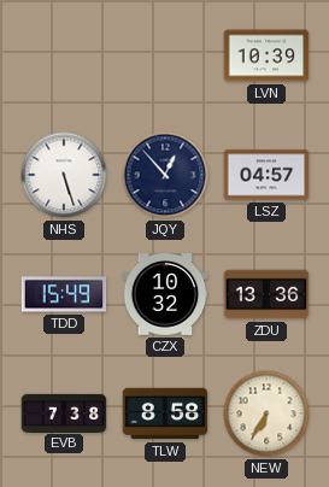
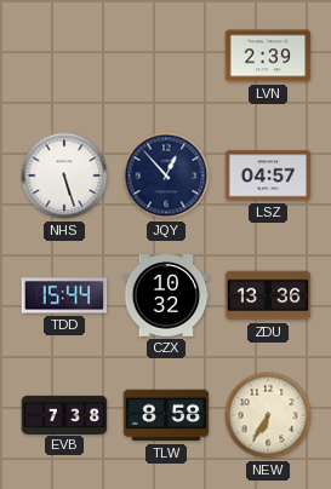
LVN: 10:39 -> 2:39 (268, 56)
TDD: 15:49 -> 15:44 (64, 295)
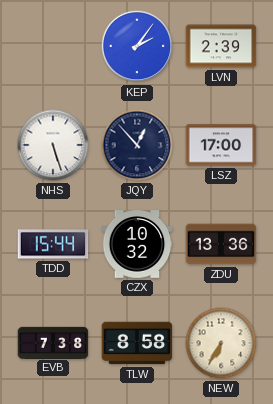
KEP: none -> 2:06 (137, 46)
LSZ: 04:57 -> 17:00 (221, 145)
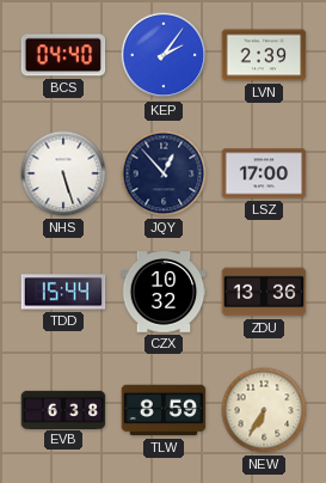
BCS: none -> 04:40 (63, 55)
EVB: 7:38 -> 6:38 (63, 409)
TLW: 8:58 -> 8:59 (164, 410)
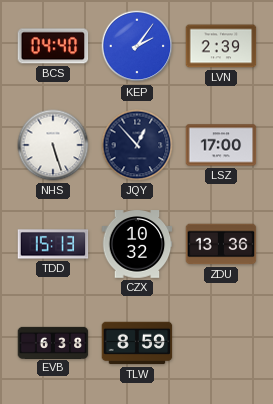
TDD: 15:44 -> 15:13 (53, 244)
NEW: 6:35 -> none (264, 410)
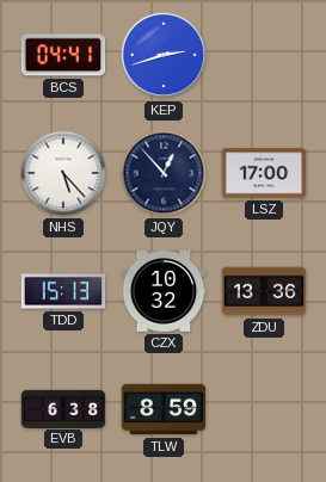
BCS: 04:40 -> 04:41 (63, 55)
KEP: 2:06 -> 2:42 (164, 55)
LVN: 2:39 -> none (221, 46)
NHS: 5:27 -> 5:23 (63, 173)
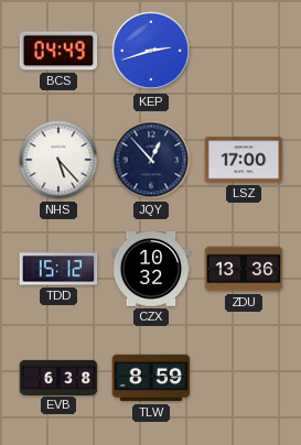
BCS: 04:41 -> 04:49 (58, 51)
TDD: 15:13 -> 15:12 (58, 269)
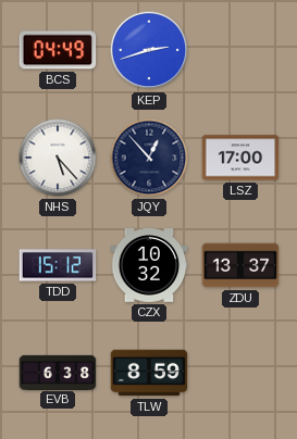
ZDU: 13:36 -> 13:37 (240, 265)
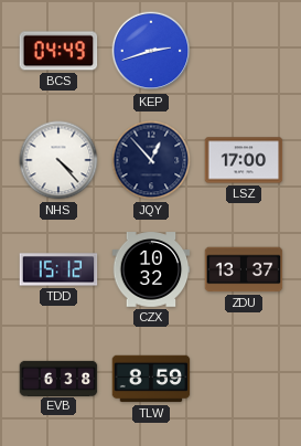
NHS: 5:23 -> 4:23 (58, 160)
